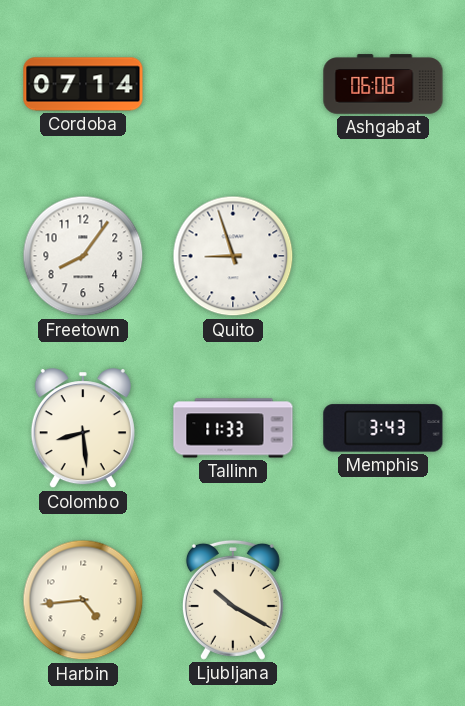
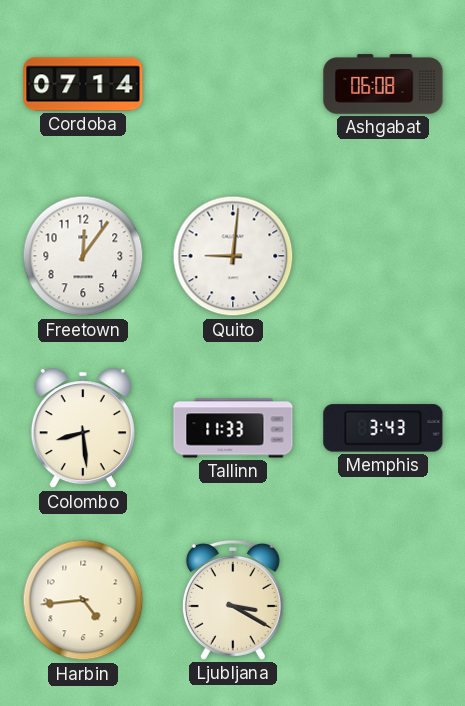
Freetown: 8:06 -> 12:06 (83, 256)
Quito: 8:57 -> 9:01 (233, 256)
Ljubljana: 10:20 -> 3:20 (233, 600)
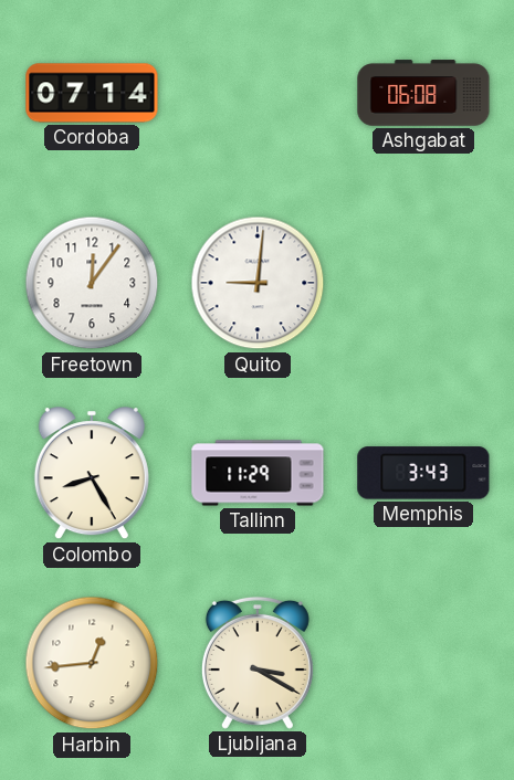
Colombo: 8:29 -> 8:25 (92, 474)
Tallinn: 11:33 -> 11:29 (258, 473)
Harbin: 4:44 -> 12:44 (92, 663)
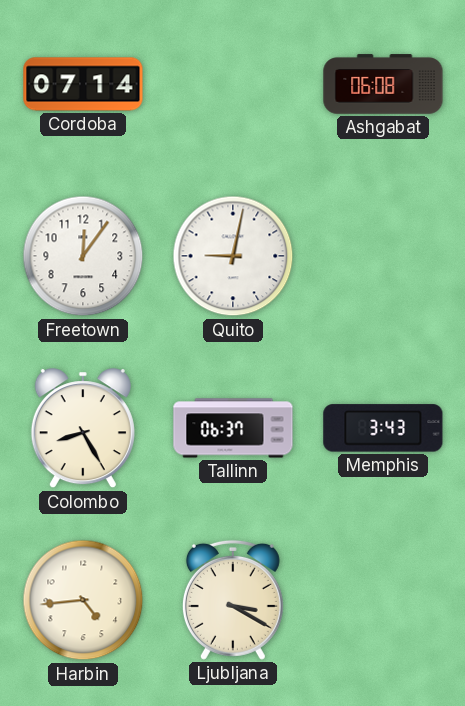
Quito: 9:01 -> 9:02 (233, 256)
Tallinn: 11:29 -> 06:37 (233, 428)
Harbin: 12:44 -> 4:44 (83, 600)
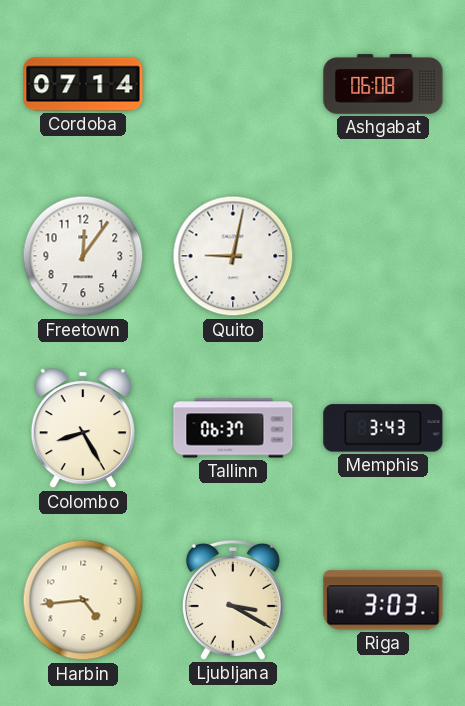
Riga: none -> 3:03 (383, 600)
